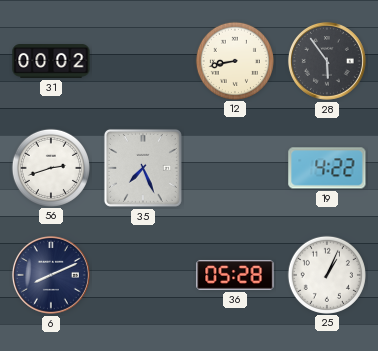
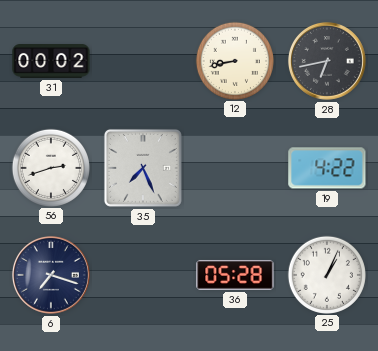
28: 5:54 -> 6:43 (327, 61)
6: 8:11 -> 7:18 (51, 275)
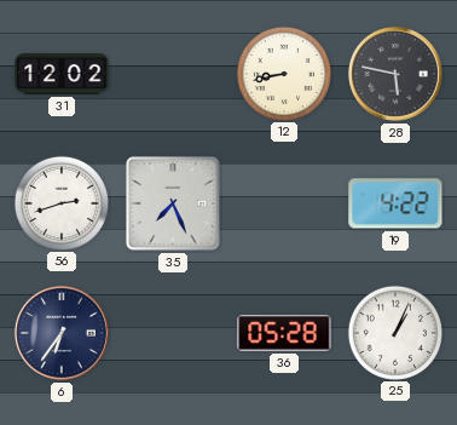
31: 00:02 -> 12:02 (62, 75)
28: 6:43 -> 5:47 (395, 74)
6: 7:18 -> 6:36 (62, 333)
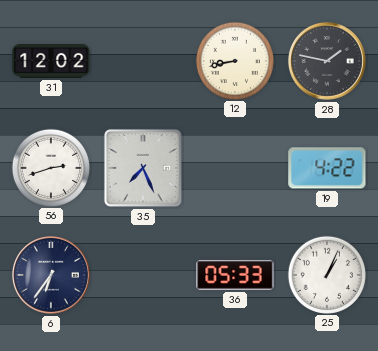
28: 5:47 -> 1:47 (327, 61)
36: 05:28 -> 05:33 (235, 275)
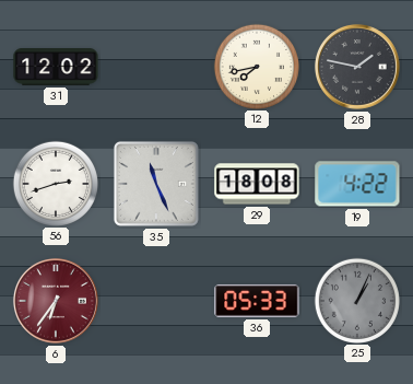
12: 8:43 -> 7:43 (256, 66)
35: 7:26 -> 11:26 (156, 184)
29: none -> 18:08 (257, 184)
6 dial: navy -> burgundy (56, 301)
25 dial: white -> grey (356, 300)
